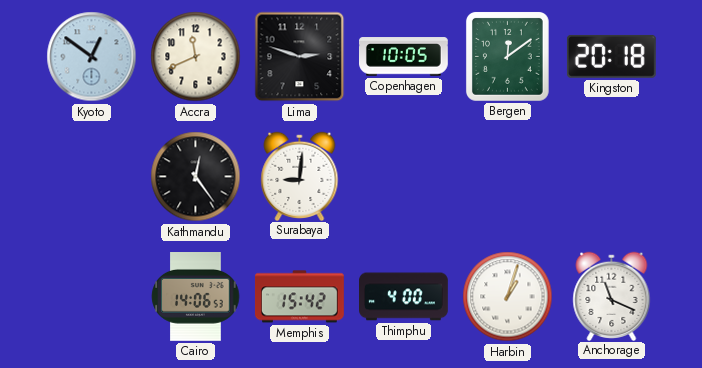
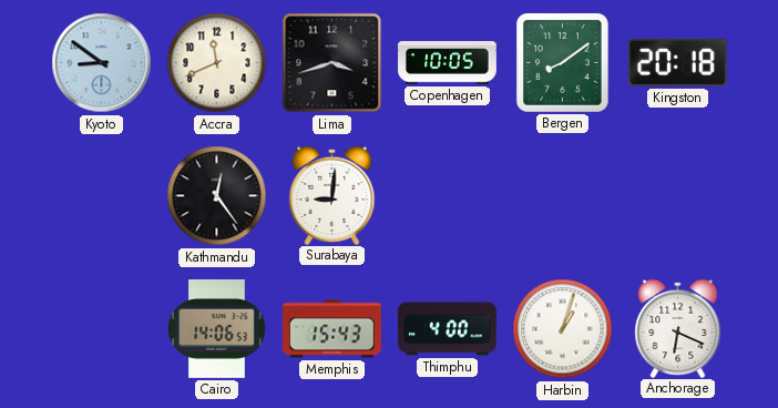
Kyoto: 12:51 -> 8:51 (102, 63)
Lima: 2:48 -> 3:42 (332, 63)
Bergen: 12:09 -> 8:09 (562, 62)
Memphis: 15:42 -> 15:43 (331, 329)
Anchorage: 11:19 -> 6:19 (678, 328)
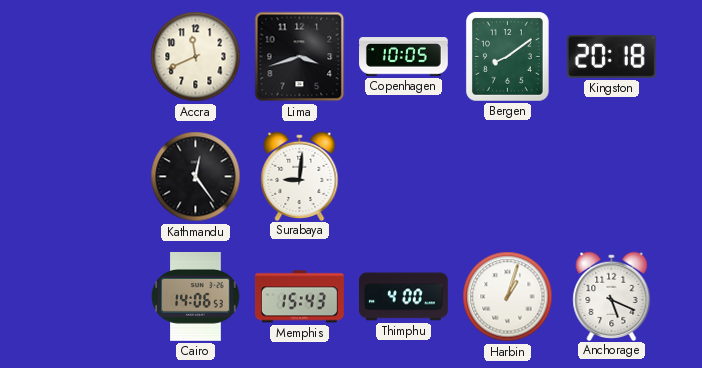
Kyoto: 8:51 -> none (102, 63)
Anchorage: 6:19 -> 5:19 (612, 296)
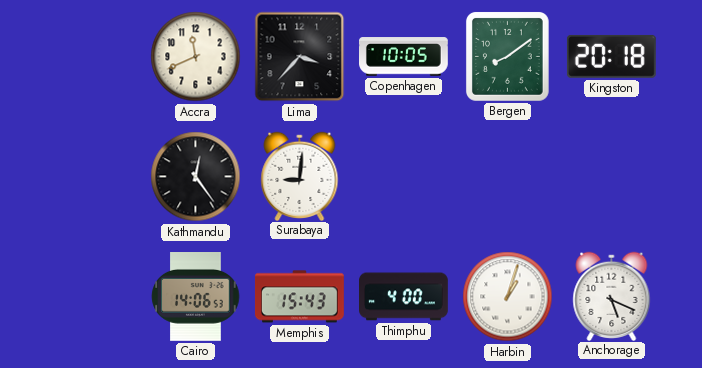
Lima: 3:42 -> 3:37 (300, 57)
